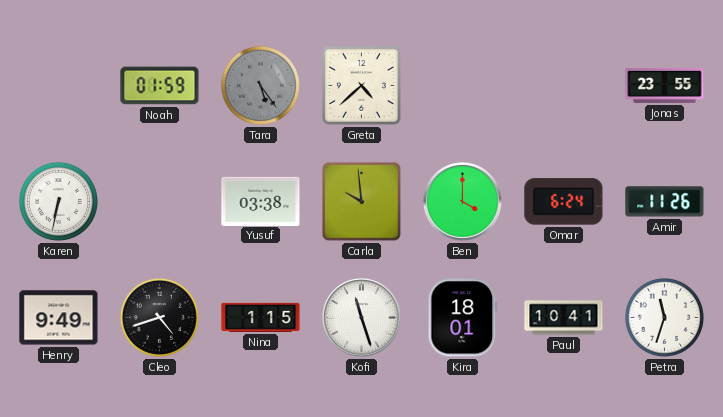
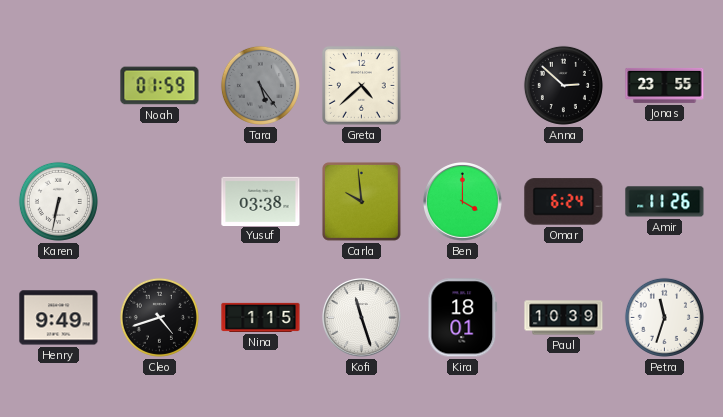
Anna: none -> 2:52 (563, 85)
Paul: 10:41 -> 10:39 (564, 318)
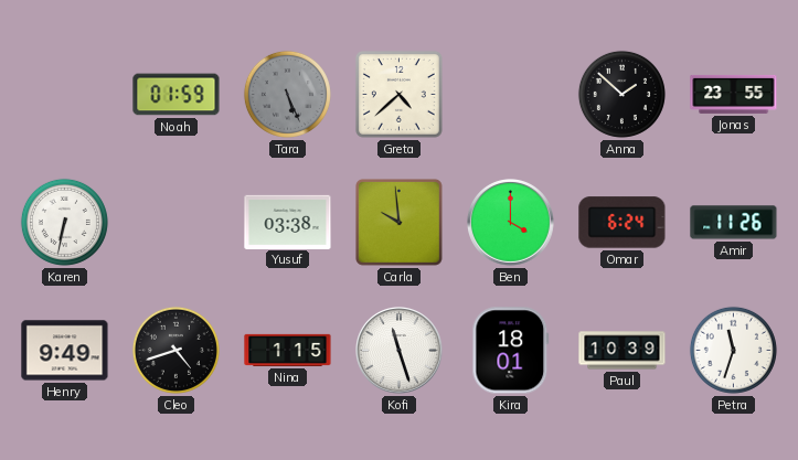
Tara: 5:24 -> 5:26 (287, 94)
Anna: 2:52 -> 1:52 (621, 94)
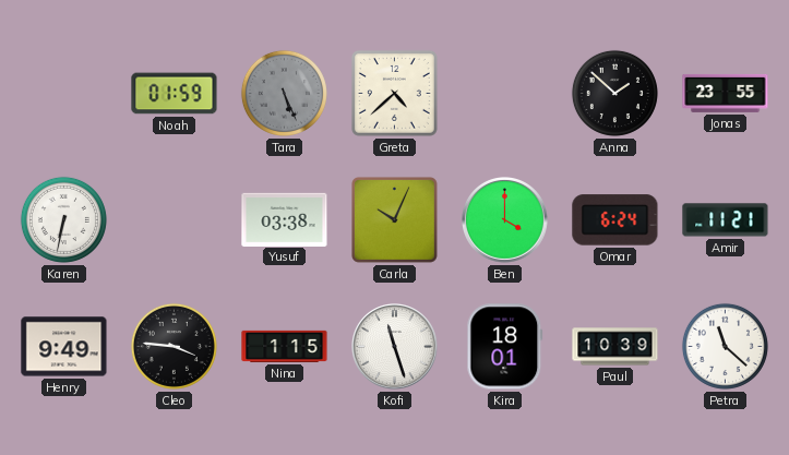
Carla: 9:59 -> 10:04 (394, 219)
Amir: 11:26 -> 11:21 (726, 220)
Cleo: 4:42 -> 3:46 (174, 346)
Petra: 11:33 -> 11:22 (725, 346)
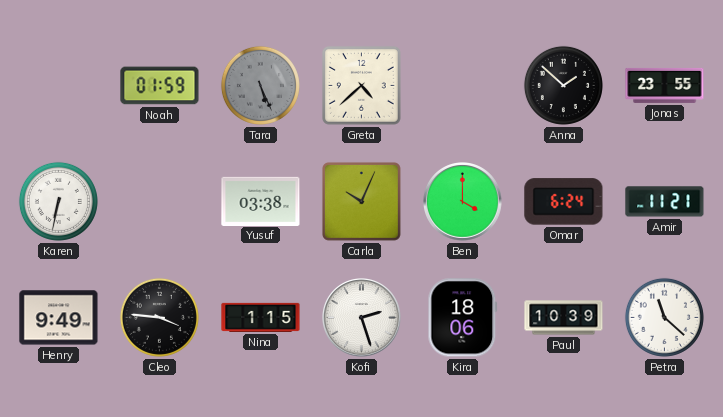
Kofi: 11:27 -> 2:27 (362, 318)
Kira: 18:01 -> 18:06 (463, 318)
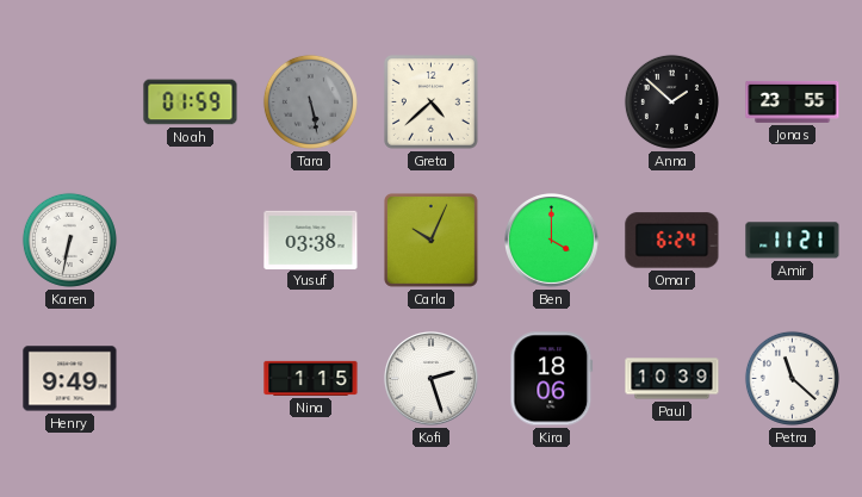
Tara: 5:26 -> 5:28 (310, 101)
Cleo: 3:46 -> none (159, 317)
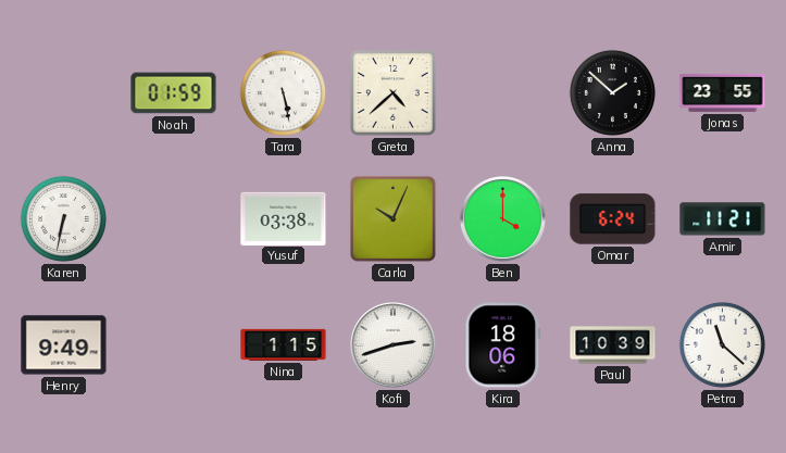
Tara dial: grey -> white (283, 92)
Kofi: 2:27 -> 2:42 (394, 345)
